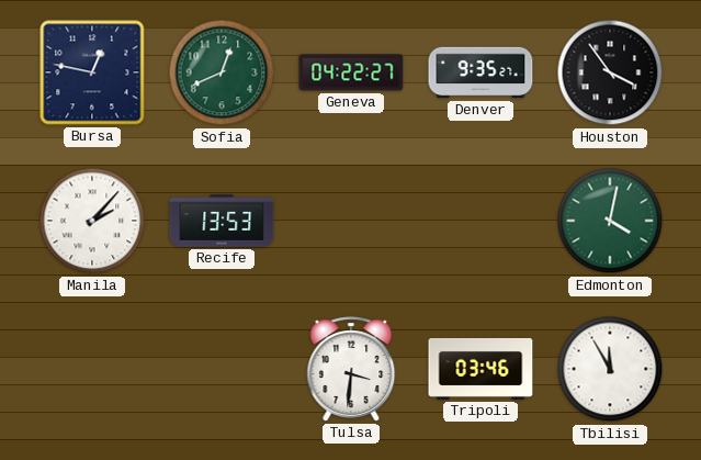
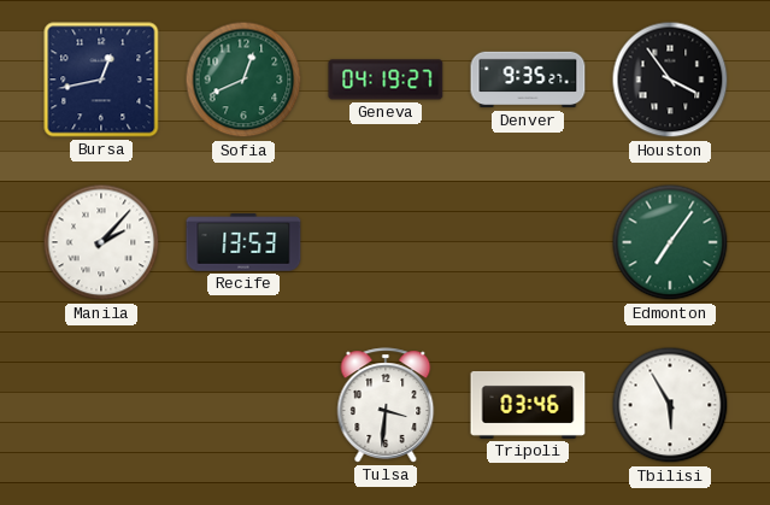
Bursa: 12:47 -> 12:43 (101, 80)
Geneva: 04:22 -> 04:19 (386, 80)
Edmonton: 4:02 -> 7:06 (670, 242)
Tbilisi: 11:55 -> 5:55 (670, 405)
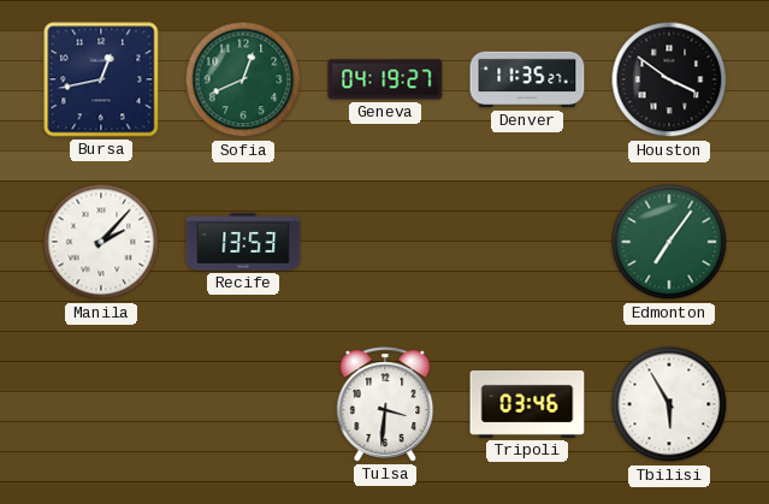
Denver: 9:35 -> 11:35 (527, 79)
Houston: 3:54 -> 3:51 (669, 79)
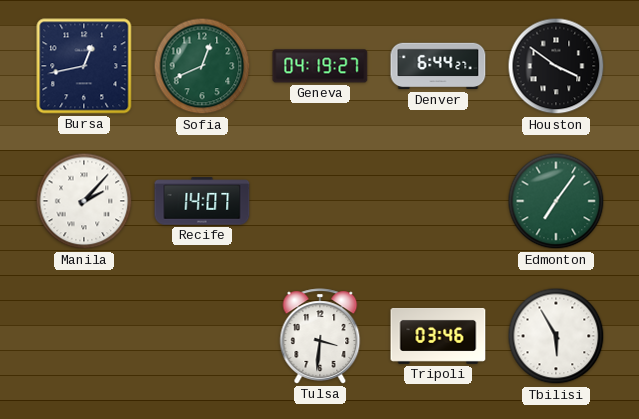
Denver: 11:35 -> 6:44 (438, 66)
Recife: 13:53 -> 14:07 (202, 201)
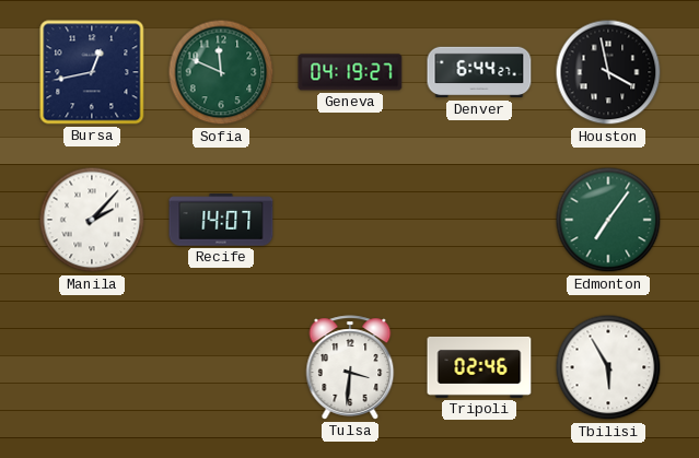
Sofia: 12:41 -> 11:49 (221, 72)
Houston: 3:51 -> 3:58 (608, 72)
Tripoli: 03:46 -> 02:46 (479, 367)
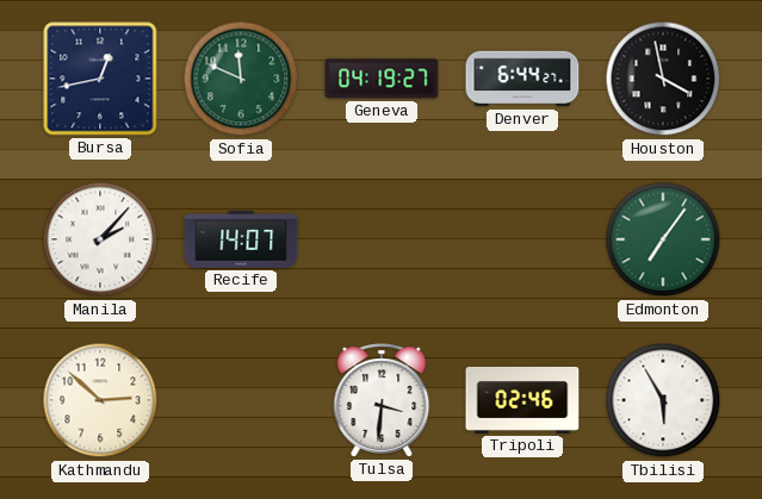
Kathmandu: none -> 2:52 (100, 400)
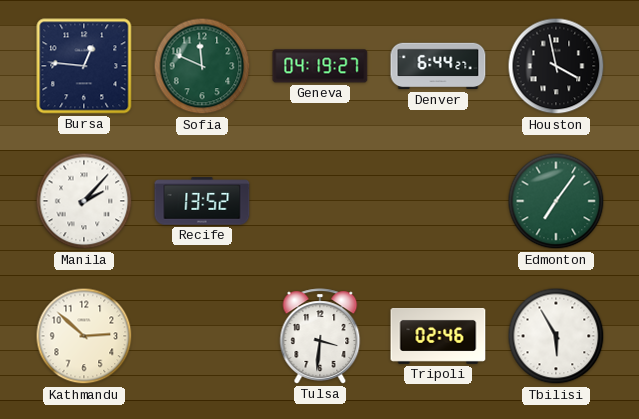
Bursa: 12:43 -> 12:46 (84, 66)
Recife: 14:07 -> 13:52 (202, 201)
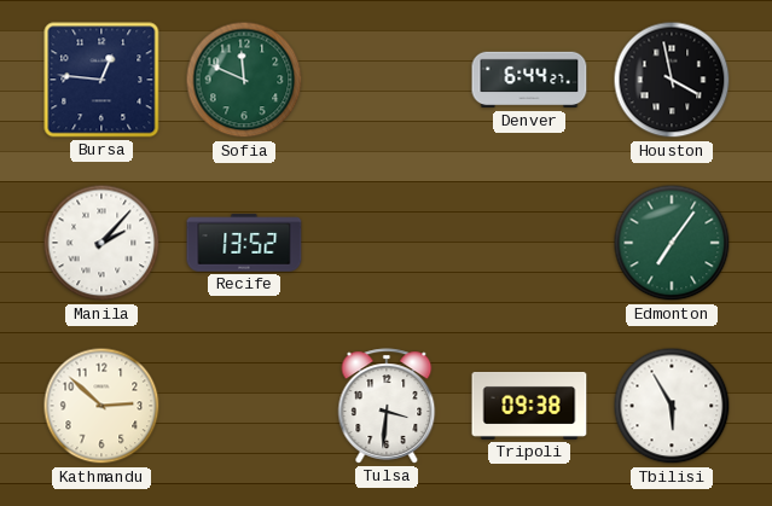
Geneva: 04:19 -> none (320, 66)
Tripoli: 02:46 -> 09:38 (529, 406)
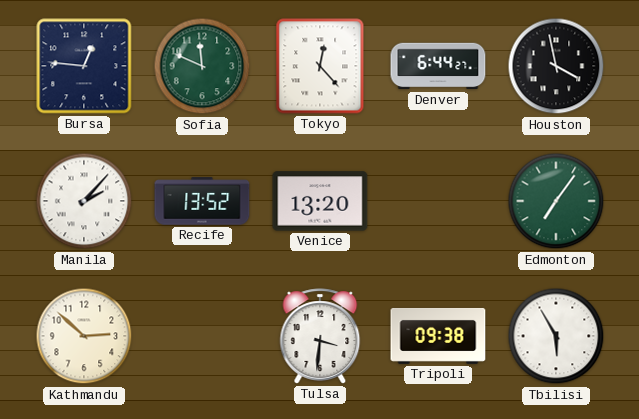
Tokyo: none -> 12:23 (320, 66)
Venice: none -> 13:20 (320, 201)
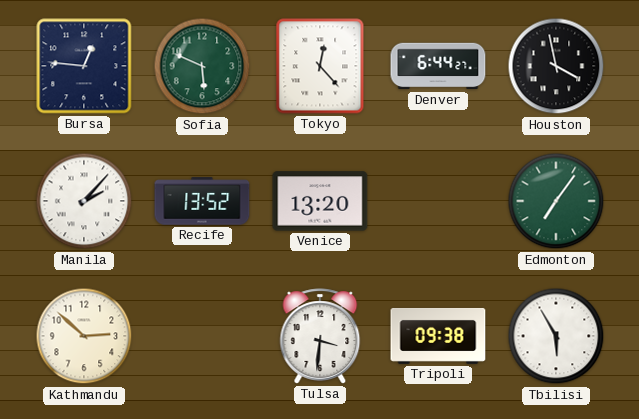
Sofia: 11:49 -> 5:49 (202, 66)
